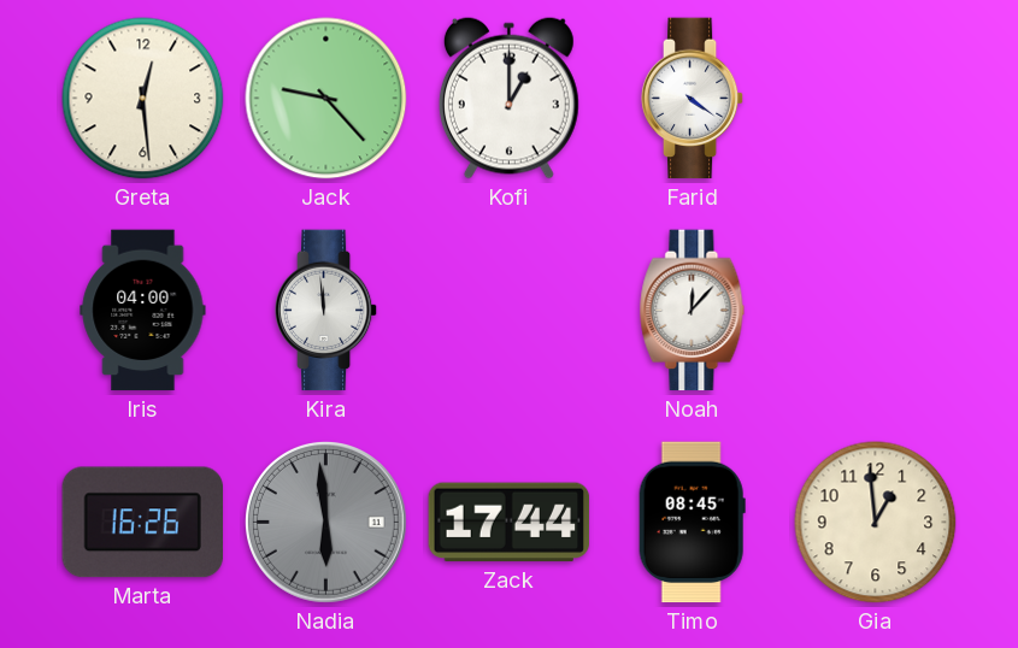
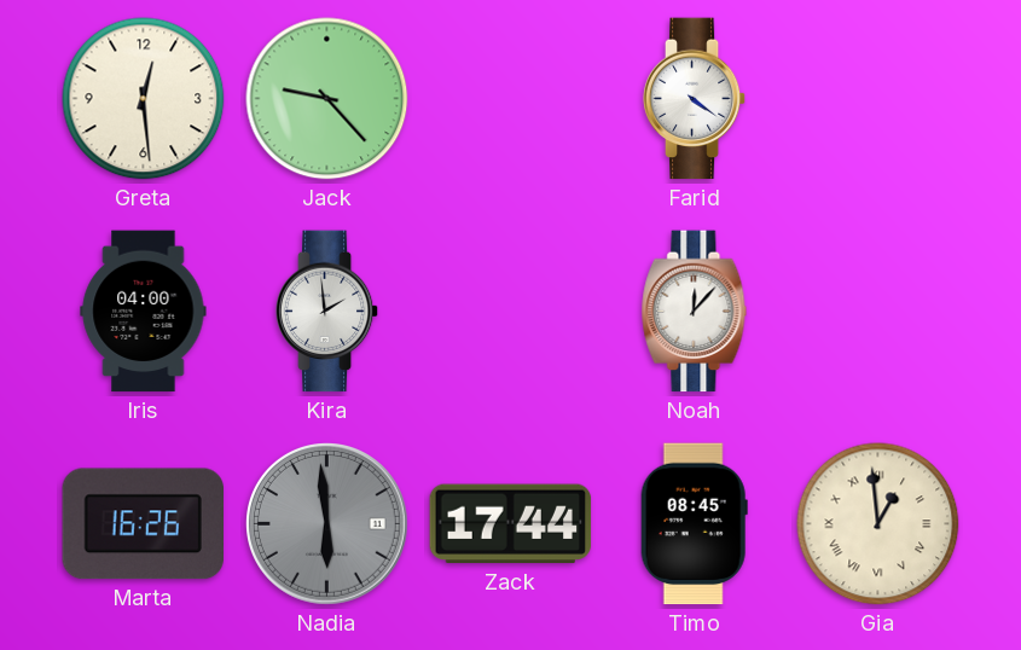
Kofi: 1:00 -> none (508, 98)
Kira: 11:59 -> 1:59 (327, 312)
Gia numerals: Arabic -> Roman (878, 524)
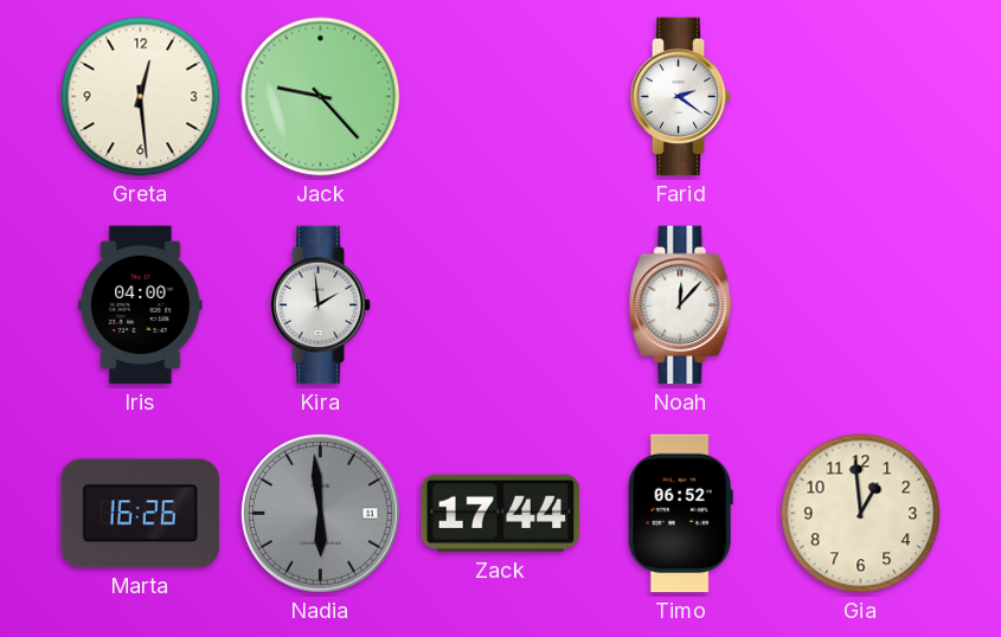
Farid: 4:21 -> 2:21 (681, 97)
Timo: 08:45 -> 06:52 (680, 514)
Gia numerals: Roman -> Arabic (861, 514)
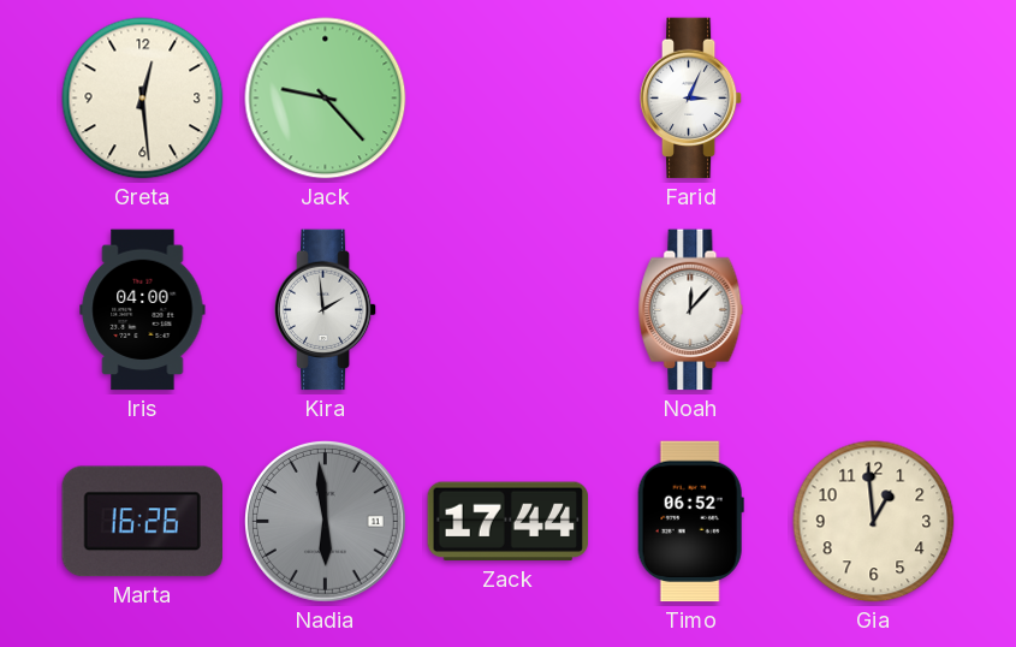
Farid: 2:21 -> 3:04 (691, 99)
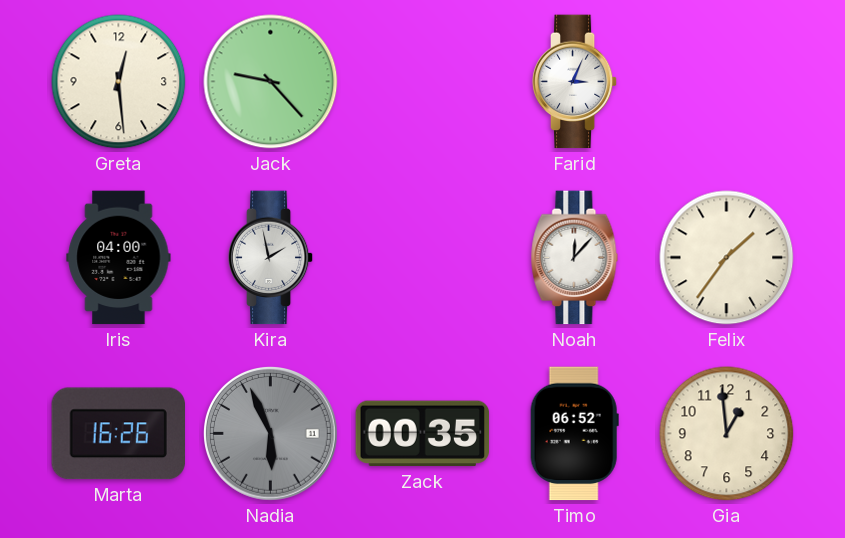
Kira: 1:59 -> 1:58 (271, 258)
Felix: none -> 1:36 (727, 258)
Nadia: 5:59 -> 5:56 (271, 434)
Zack: 17:44 -> 00:35 (423, 434)
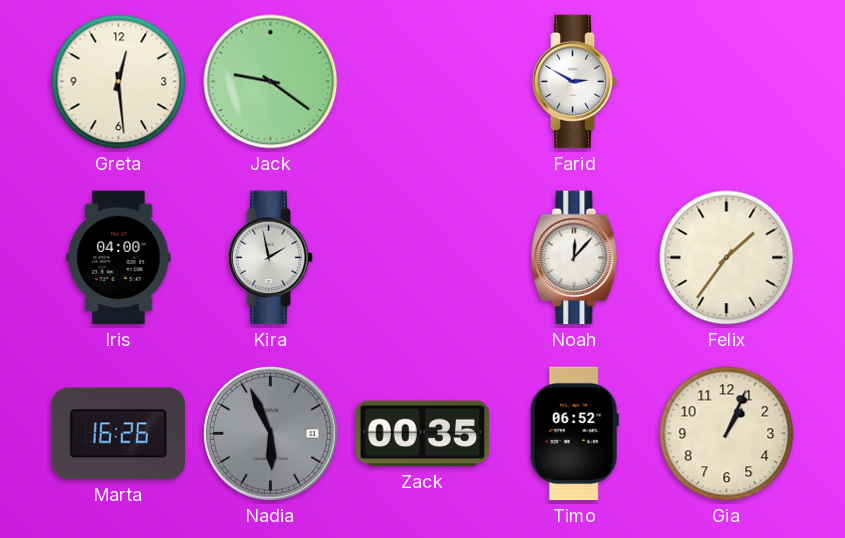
Jack: 9:23 -> 9:21 (271, 82)
Farid: 3:04 -> 2:50 (575, 82)
Gia: 12:59 -> 1:04 (727, 434)
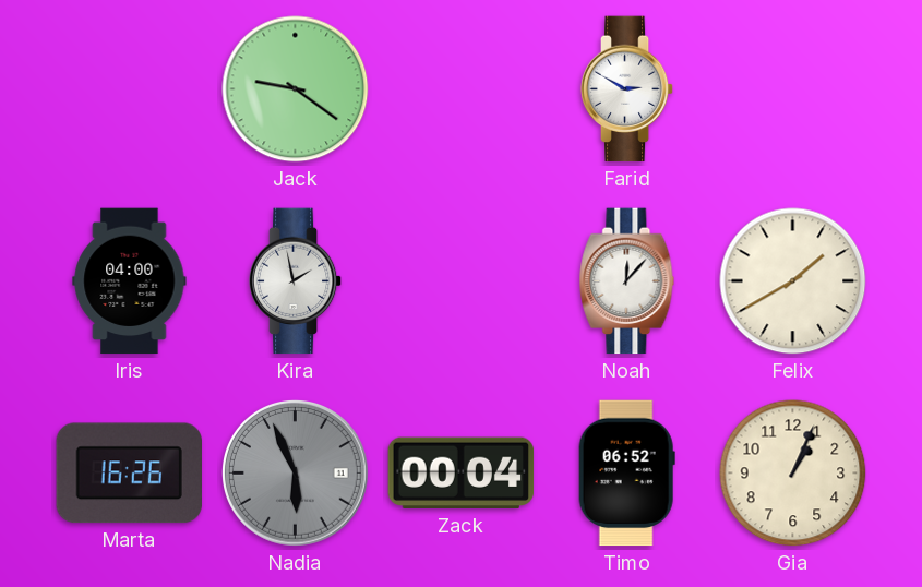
Greta: 12:29 -> none (119, 82)
Felix: 1:36 -> 1:40 (793, 281)
Zack: 00:35 -> 00:04 (462, 474)
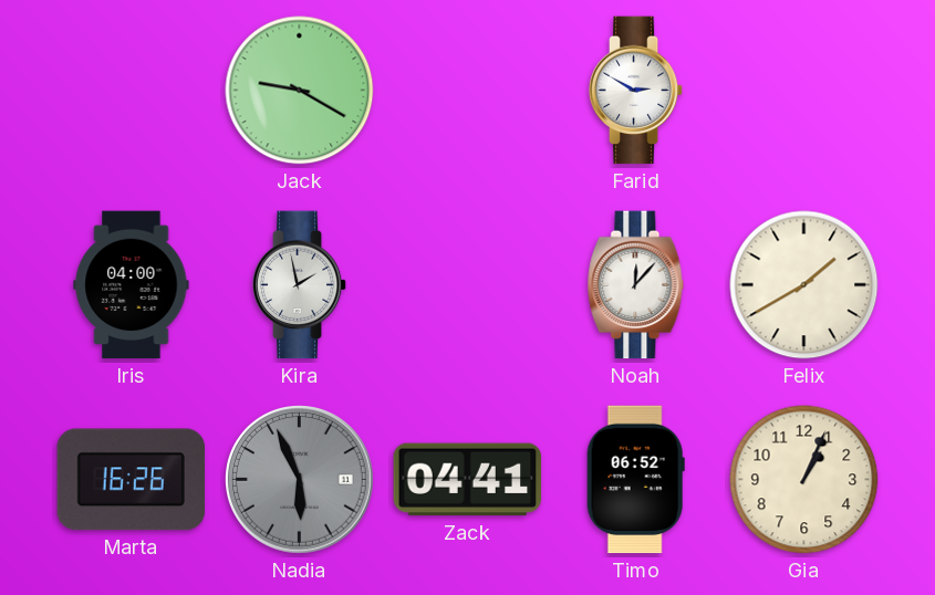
Jack: 9:21 -> 9:20 (300, 91)
Zack: 00:04 -> 04:41 (468, 480)
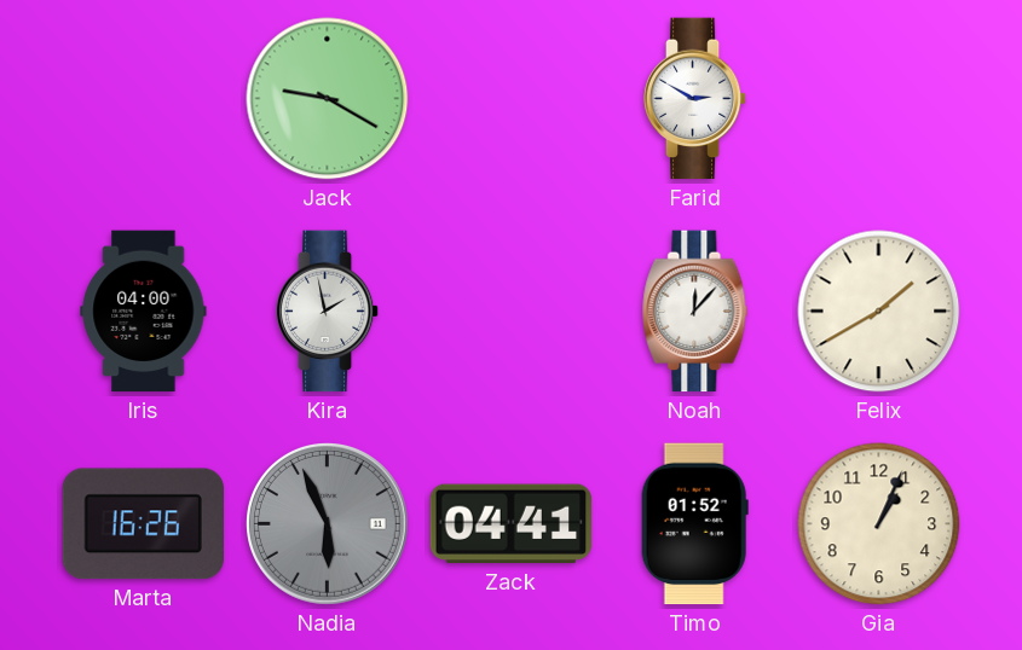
Timo: 06:52 -> 01:52 (694, 524)
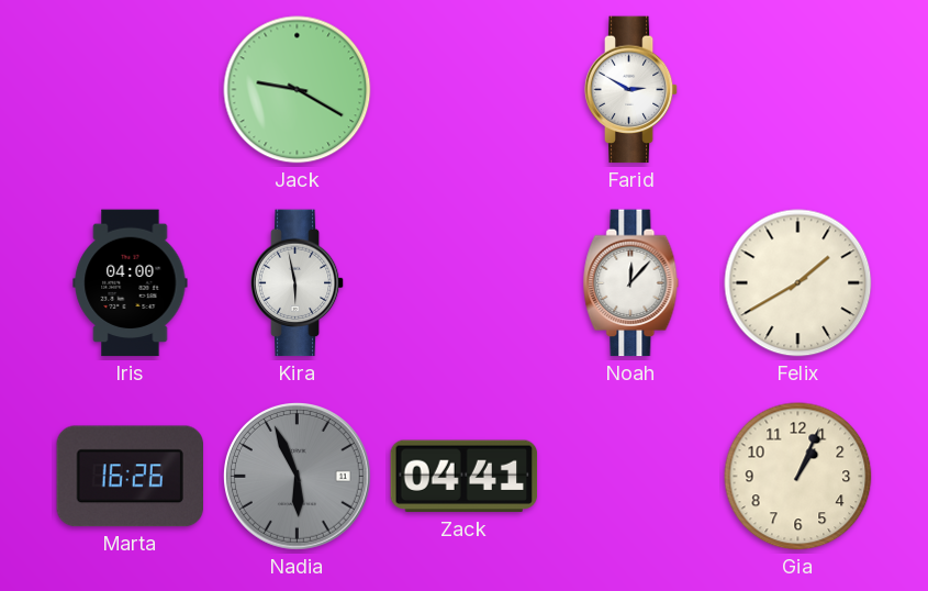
Kira: 1:58 -> 5:58 (298, 283)
Timo: 01:52 -> none (694, 524)
